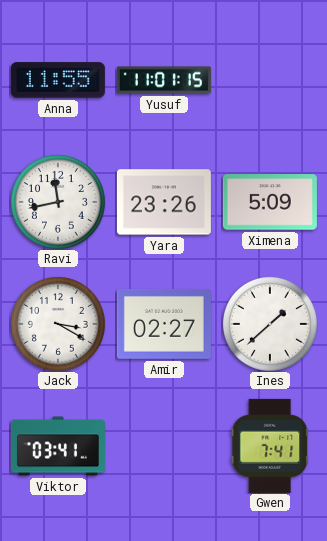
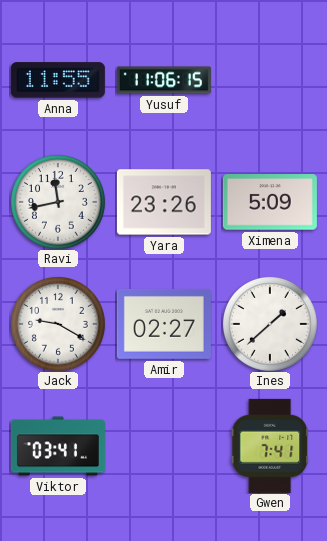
Yusuf: 11:01 -> 11:06 (164, 80)
Jack: 3:20 -> 9:20 (58, 324)
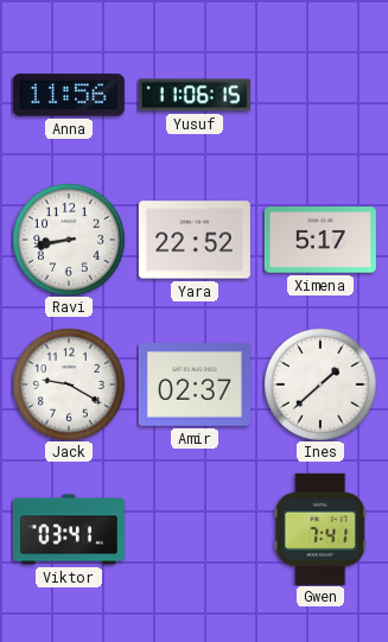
Anna: 11:55 -> 11:56 (69, 95)
Ravi: 11:43 -> 8:43 (69, 240)
Yara: 23:26 -> 22:52 (195, 240)
Ximena: 5:09 -> 5:17 (320, 240)
Amir: 02:27 -> 02:37 (195, 386)
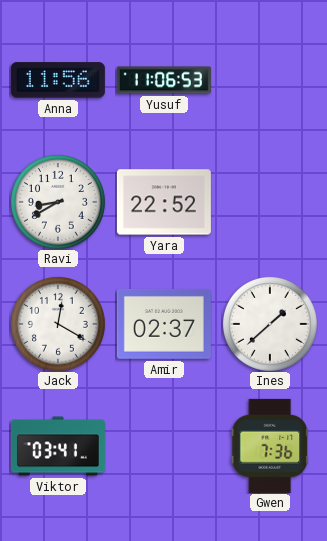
Yusuf: 11:06:15 -> 11:06:53 (164, 80)
Ravi: 8:43 -> 8:40 (58, 202)
Ximena: 5:17 -> none (320, 240)
Jack: 9:20 -> 12:20 (58, 324)
Gwen: 7:41 -> 7:36 (270, 446)
